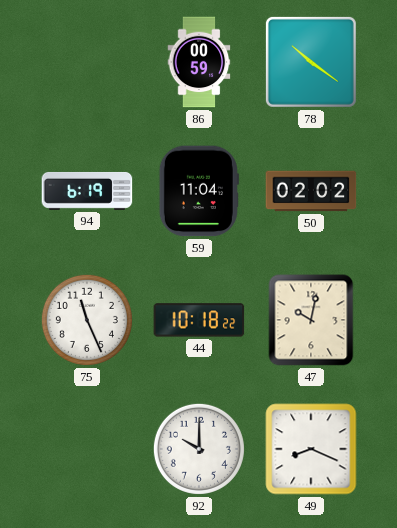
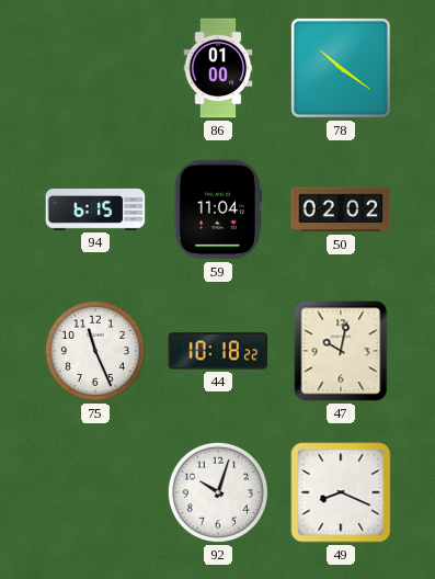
86: 00:59 -> 01:00 (218, 68)
94: 6:19 -> 6:15 (95, 209)
92: 10:00 -> 10:03 (218, 492)
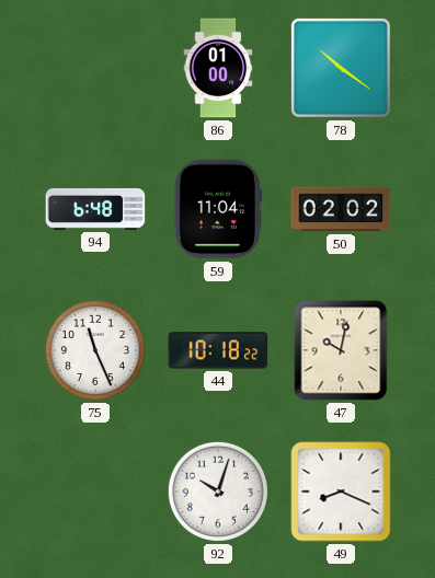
94: 6:15 -> 6:48 (95, 209)
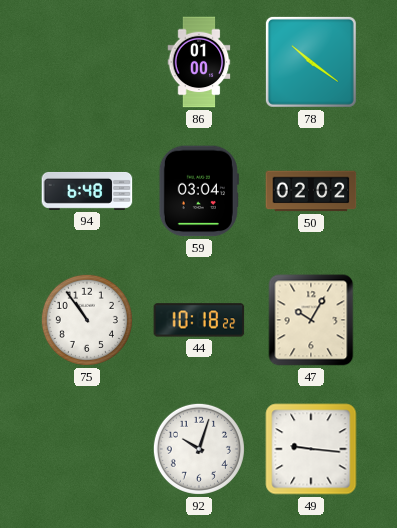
59: 11:04 -> 03:04 (199, 191)
75: 11:26 -> 10:54 (87, 320)
47: 10:02 -> 10:05 (311, 320)
49: 8:19 -> 9:16 (311, 449)
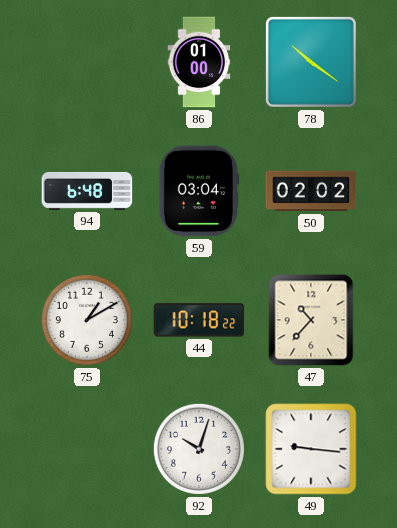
75: 10:54 -> 1:10 (87, 320)
47: 10:05 -> 10:37 (311, 320)
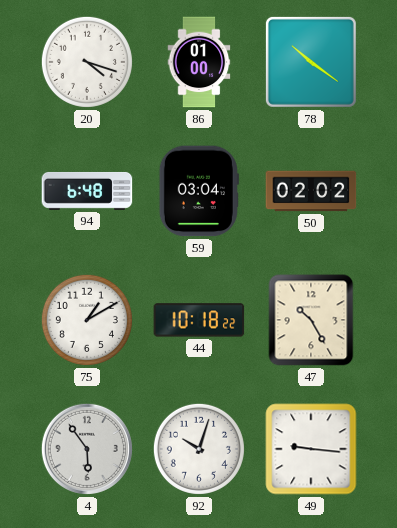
20: none -> 4:18 (87, 62)
47: 10:37 -> 10:25 (311, 320)
4: none -> 5:54 (87, 449)
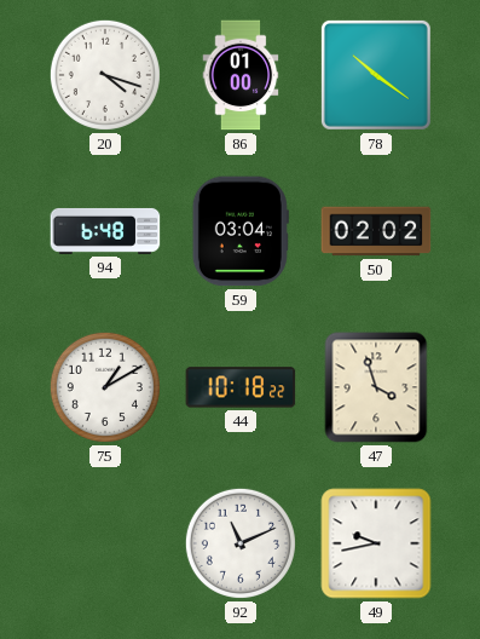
47: 10:25 -> 3:57 (376, 387)
4: 5:54 -> none (87, 449)
92: 10:03 -> 11:11 (241, 543)
49: 9:16 -> 9:43 (376, 543)
